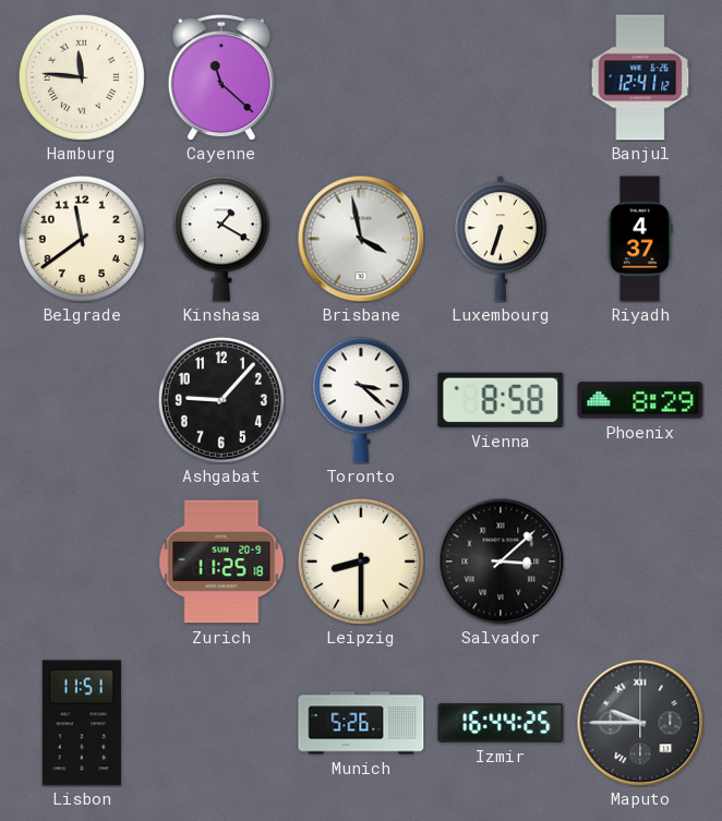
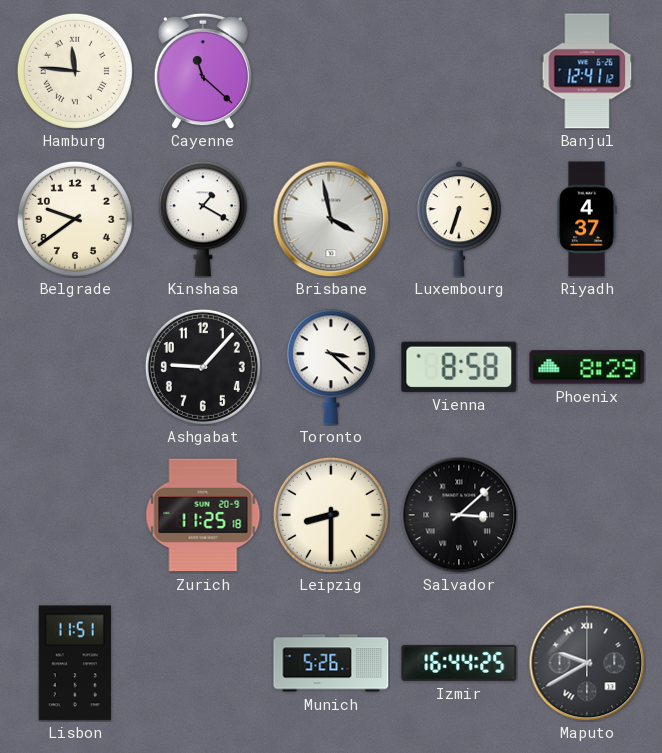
Belgrade: 11:39 -> 9:39 (75, 219)
Maputo: 9:45 -> 9:40 (587, 663)
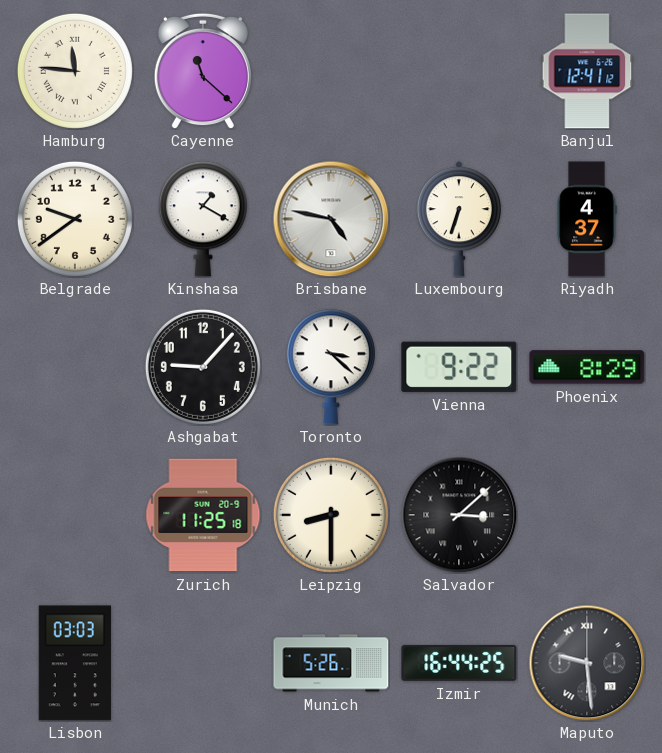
Brisbane: 3:58 -> 4:47 (331, 219)
Vienna: 8:58 -> 9:22 (459, 367)
Lisbon: 11:51 -> 03:03 (75, 663)
Maputo: 9:40 -> 9:29 (587, 663)
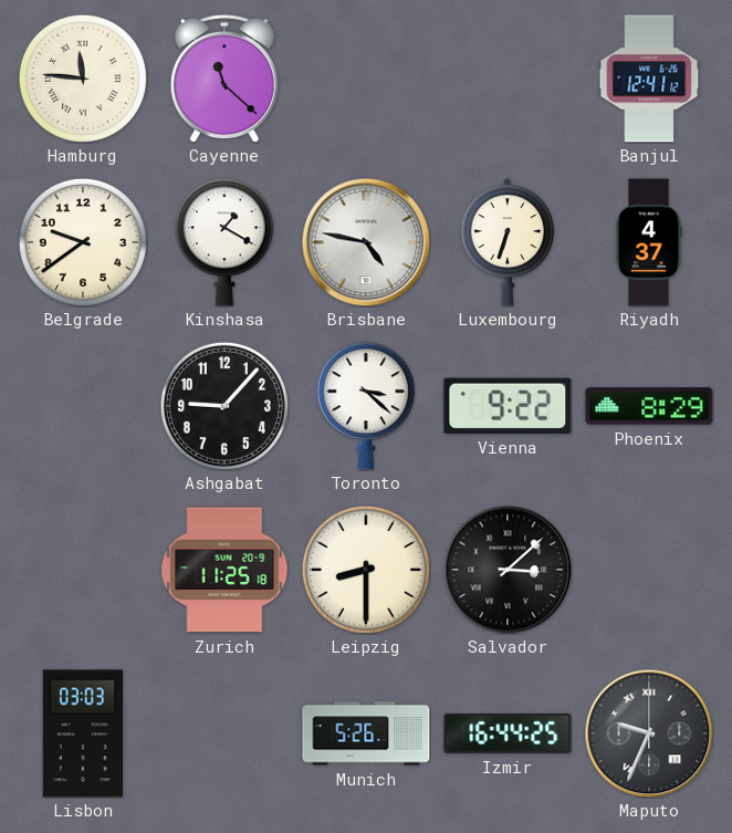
Maputo: 9:29 -> 9:34 (649, 733)
